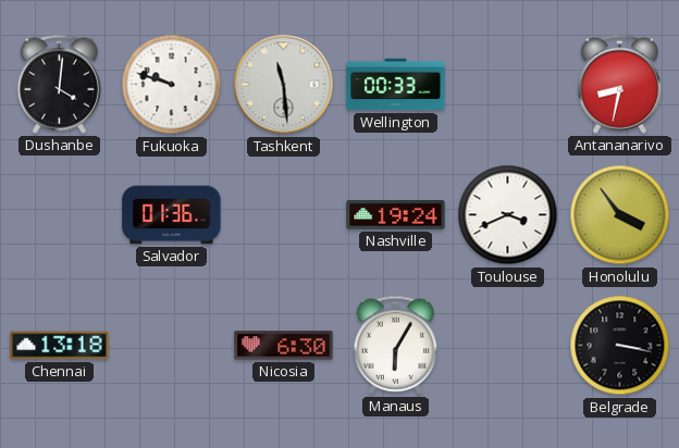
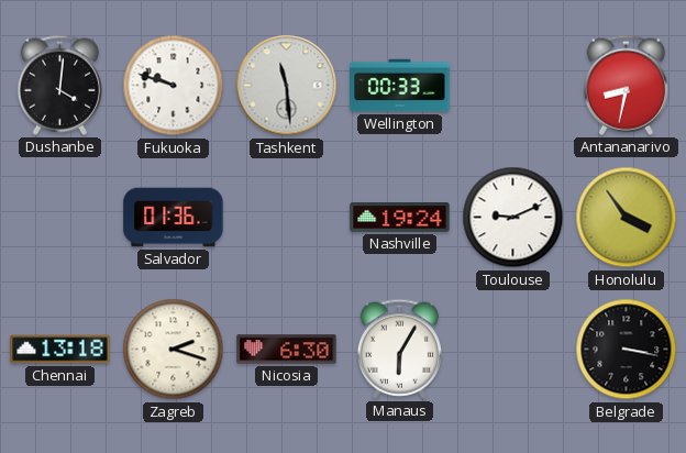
Toulouse: 3:41 -> 9:11 (513, 218)
Zagreb: none -> 2:18 (174, 350)
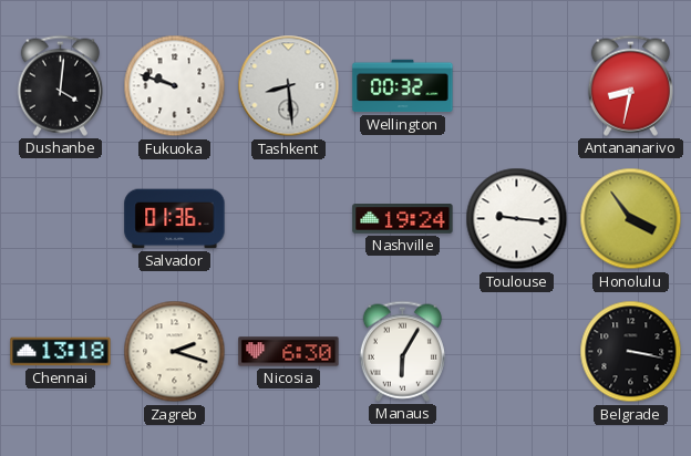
Tashkent: 11:29 -> 8:29 (289, 86)
Wellington: 00:33 -> 00:32 (403, 86)
Toulouse: 9:11 -> 9:16 (517, 219)
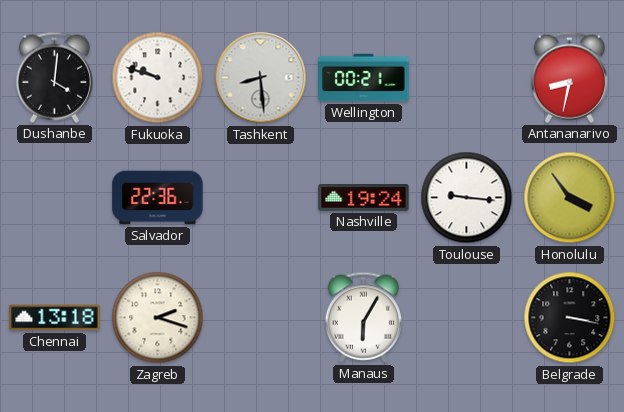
Wellington: 00:32 -> 00:21 (364, 78)
Salvador: 01:36 -> 22:36 (158, 198)
Nicosia: 6:30 -> none (289, 352)
